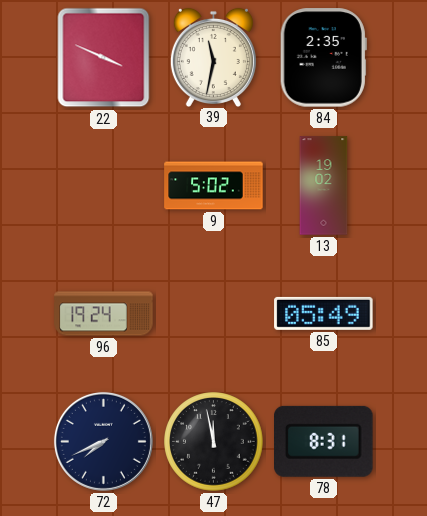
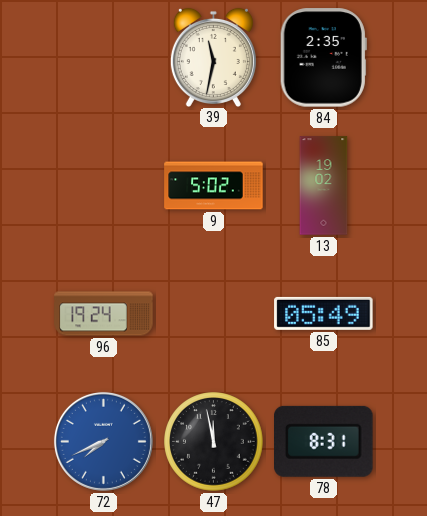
22: 3:49 -> none (104, 58)
72 dial: navy -> blue (103, 441)
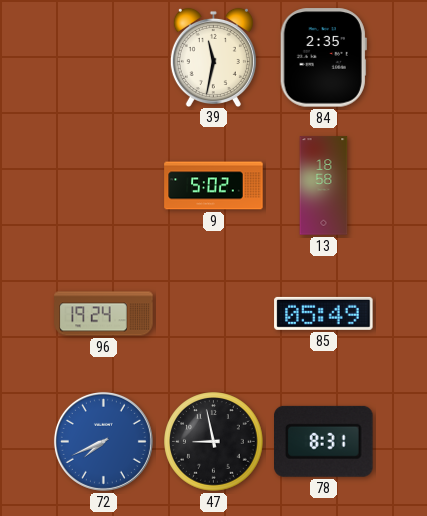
13: 19:02 -> 18:58 (324, 186)
47: 11:58 -> 8:58 (214, 442)
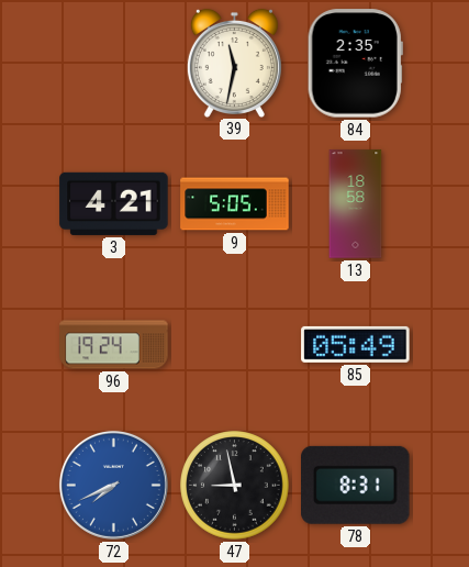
3: none -> 4:21 (114, 203)
9: 5:02 -> 5:05 (235, 204)
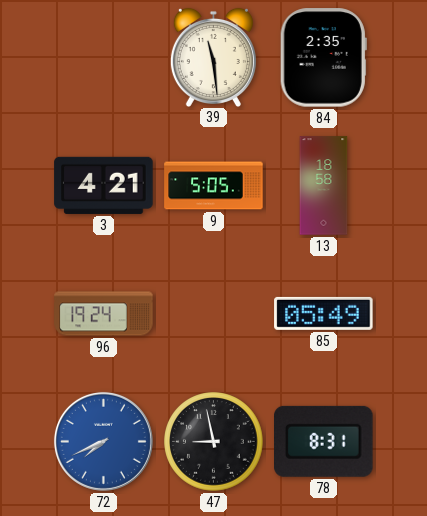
39: 11:32 -> 11:29 (213, 57)
